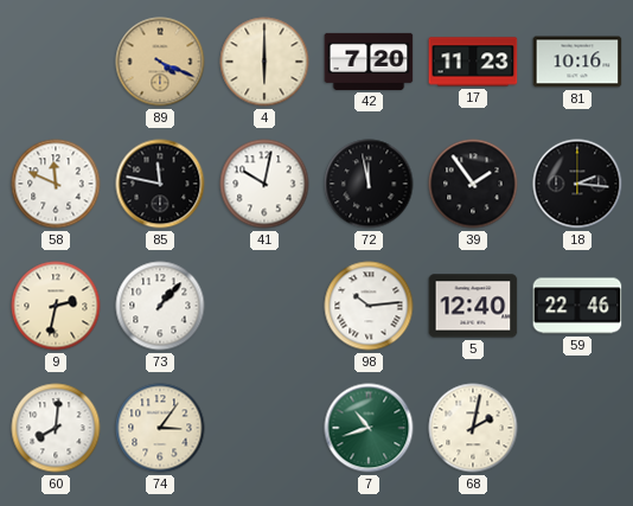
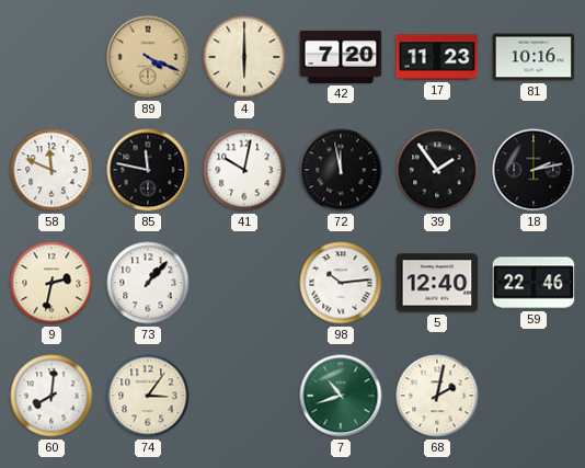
18: 2:16 -> 2:13 (534, 170)
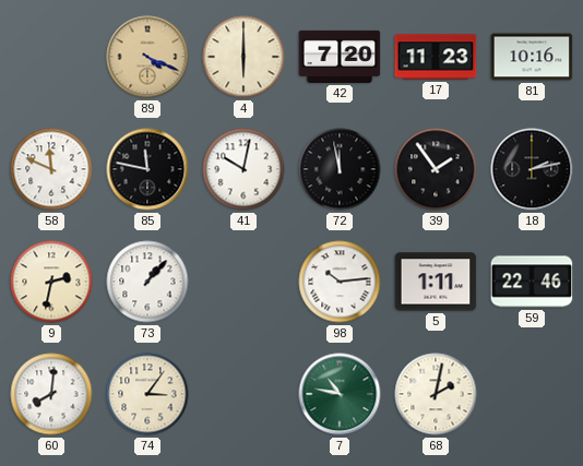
5: 12:40 -> 1:11 (436, 282)
7: 10:42 -> 10:47 (340, 394)
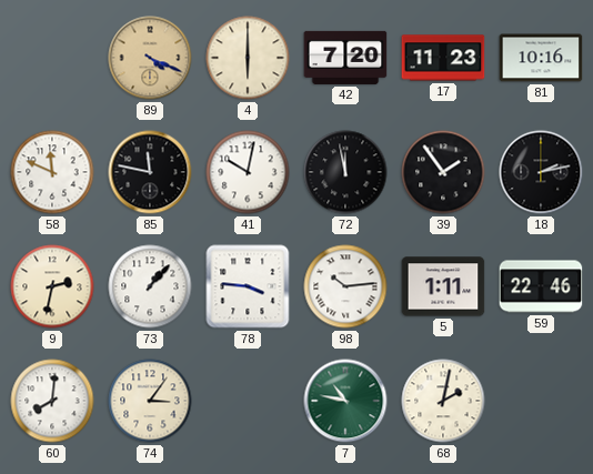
78: none -> 3:46 (248, 286)
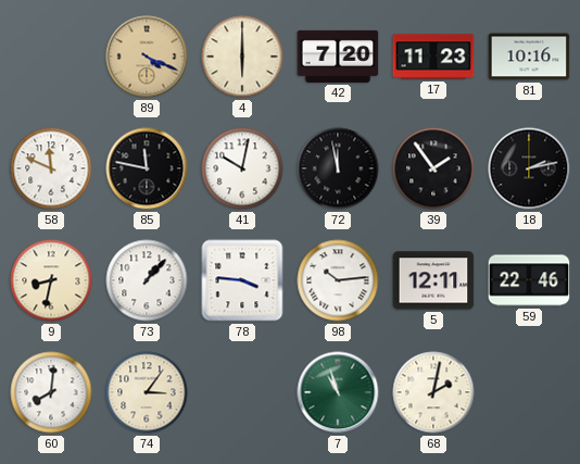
9: 2:32 -> 8:32 (51, 280)
5: 1:11 -> 12:11 (433, 280)
7: 10:47 -> 10:57 (338, 392)
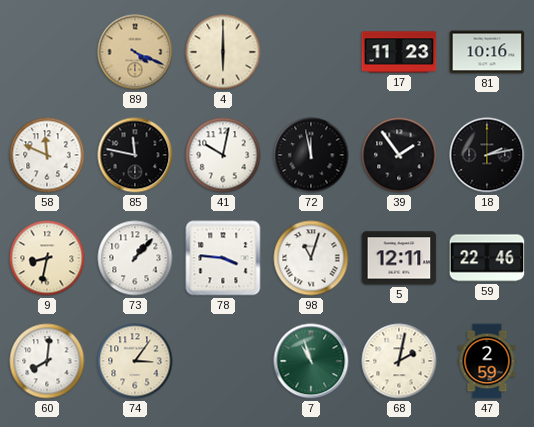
42: 7:20 -> none (338, 57)
98: 10:14 -> 11:03 (311, 258)
47: none -> 2:59 (487, 361)
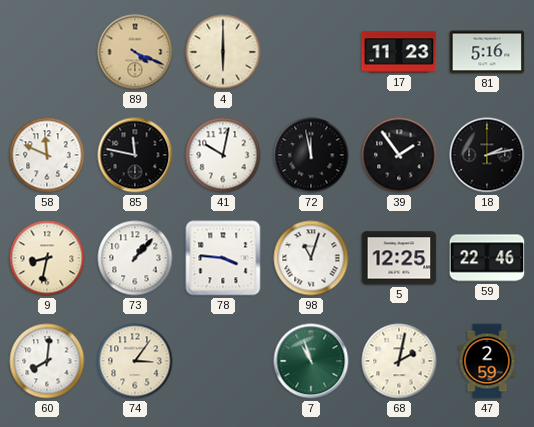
81: 10:16 -> 5:16 (487, 52)
5: 12:11 -> 12:25 (399, 258)
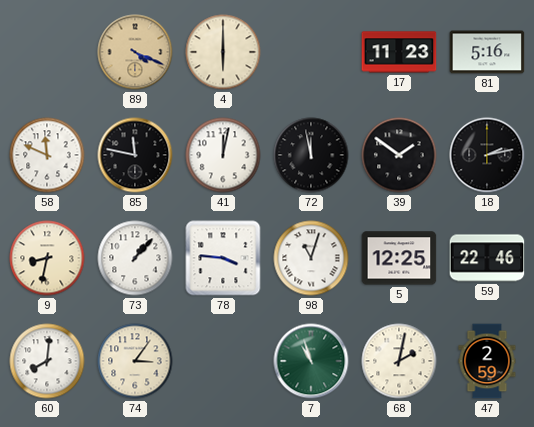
41: 10:02 -> 12:02 (223, 155)
39: 1:54 -> 1:51 (399, 155)
